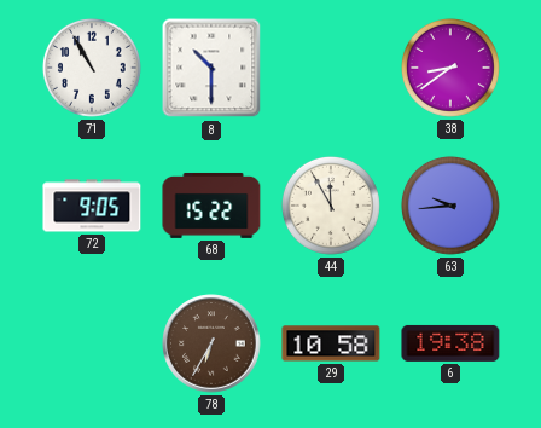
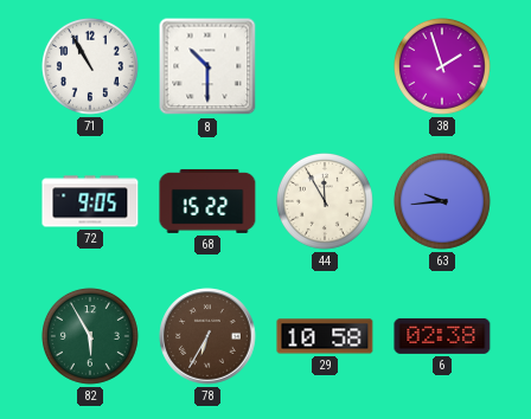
38: 8:39 -> 1:57 (442, 66)
82: none -> 5:55 (90, 336)
6: 19:38 -> 02:38 (442, 336)
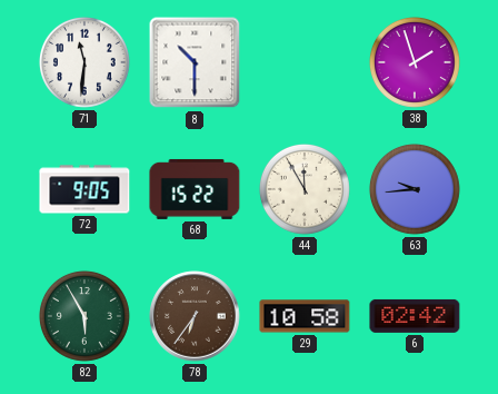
71: 10:55 -> 11:31 (84, 62)
78: 6:35 -> 6:36 (195, 316)
6: 02:38 -> 02:42 (415, 316)
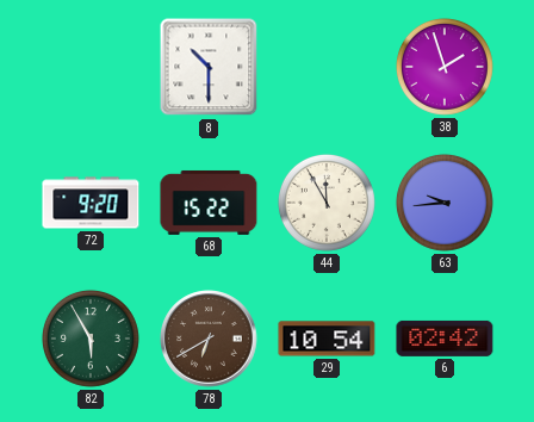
71: 11:31 -> none (84, 62)
72: 9:05 -> 9:20 (91, 203)
78: 6:36 -> 6:40 (209, 339)
29: 10:58 -> 10:54 (327, 339)
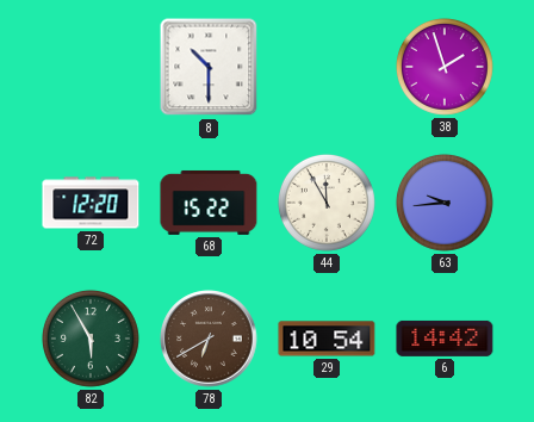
72: 9:20 -> 12:20 (91, 203)
6: 02:42 -> 14:42 (445, 339)
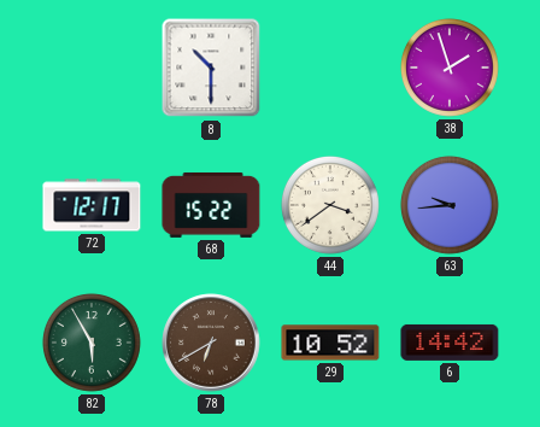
72: 12:20 -> 12:17 (92, 205)
44: 11:55 -> 3:39 (330, 205)
29: 10:54 -> 10:52 (330, 343)
